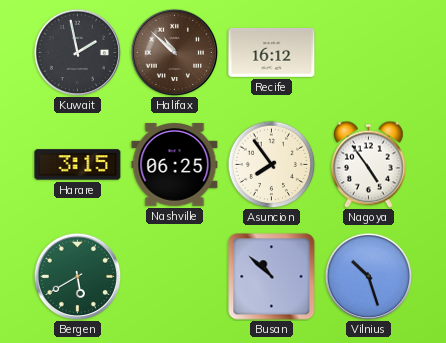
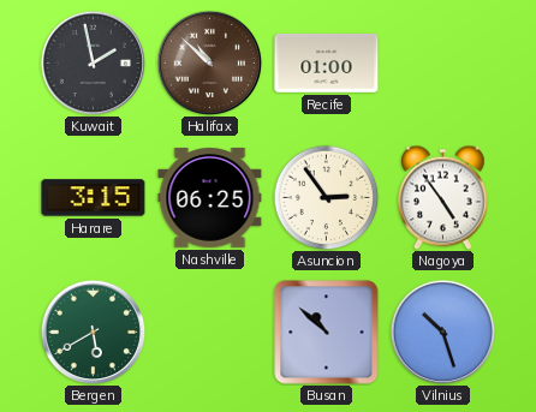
Recife: 16:12 -> 01:00 (327, 64)
Asuncion: 7:54 -> 2:54 (326, 197)
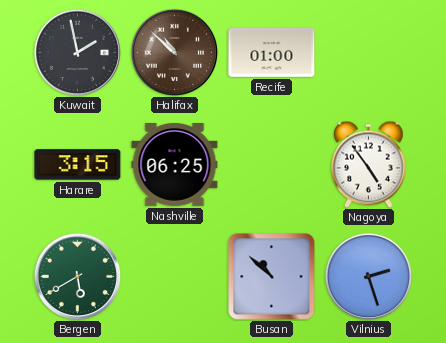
Asuncion: 2:54 -> none (326, 197)
Vilnius: 10:27 -> 2:27 (368, 276)
